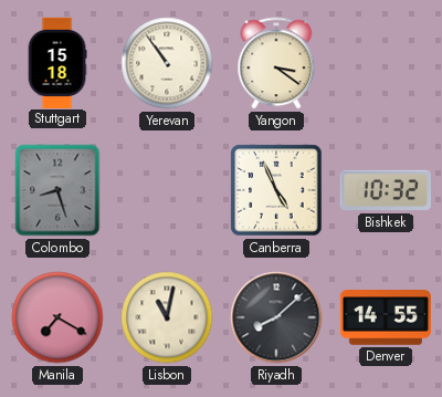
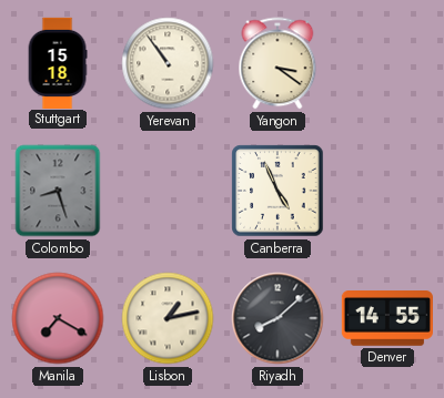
Bishkek: 10:32 -> none (386, 190)
Lisbon: 11:02 -> 1:13 (168, 318)
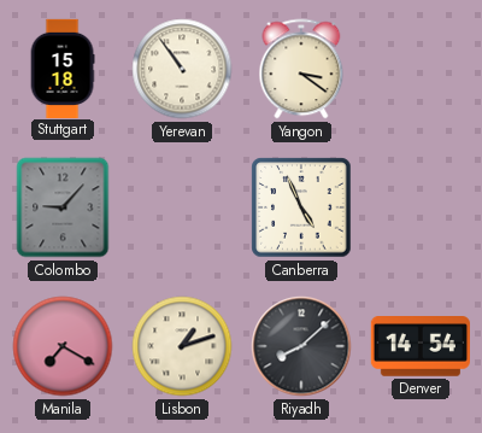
Colombo: 8:27 -> 9:07 (63, 207)
Lisbon: 1:13 -> 1:12 (182, 346)
Denver: 14:55 -> 14:54 (421, 347)
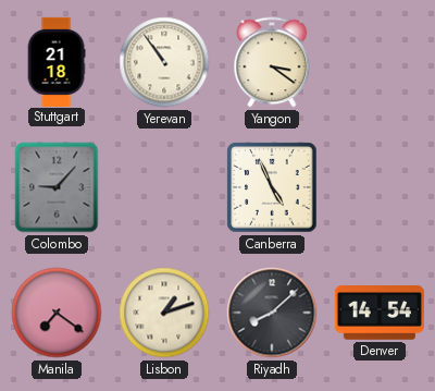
Stuttgart: 15:18 -> 21:18 (57, 61)
Manila: 7:20 -> 7:21 (57, 313)
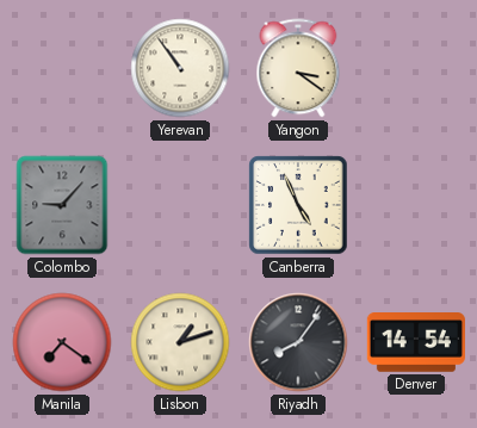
Stuttgart: 21:18 -> none (57, 61)
Riyadh: 8:08 -> 8:06 (298, 342)
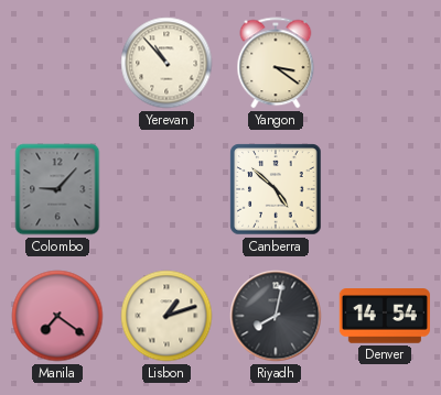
Yerevan: 10:54 -> 10:53 (166, 63)
Canberra: 4:56 -> 4:52 (276, 189)
Riyadh: 8:06 -> 8:02 (276, 316)
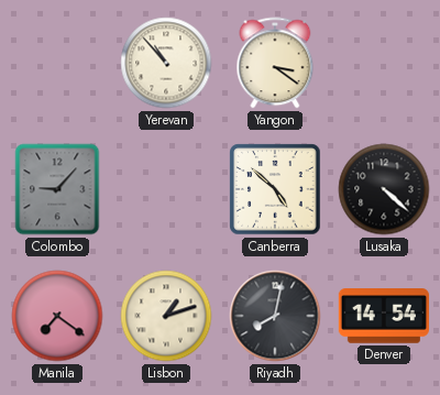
Lusaka: none -> 4:22 (384, 189)
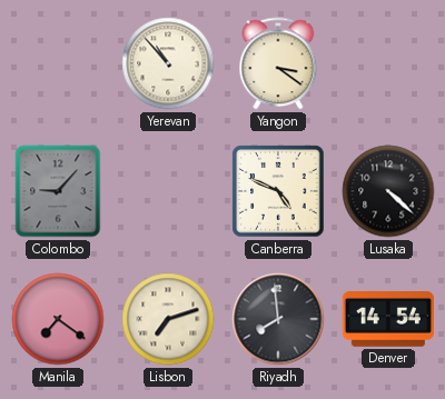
Canberra: 4:52 -> 4:49 (278, 191)
Lisbon: 1:12 -> 7:12 (168, 319)
Riyadh: 8:02 -> 7:59 (278, 319)
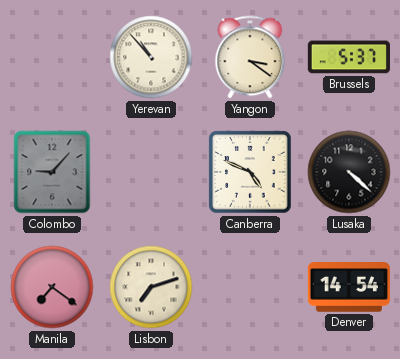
Brussels: none -> 5:37 (348, 57)
Riyadh: 7:59 -> none (278, 319)
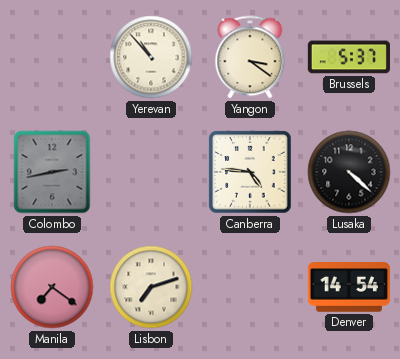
Colombo: 9:07 -> 2:43 (52, 172)
Canberra: 4:49 -> 4:46 (250, 172)
